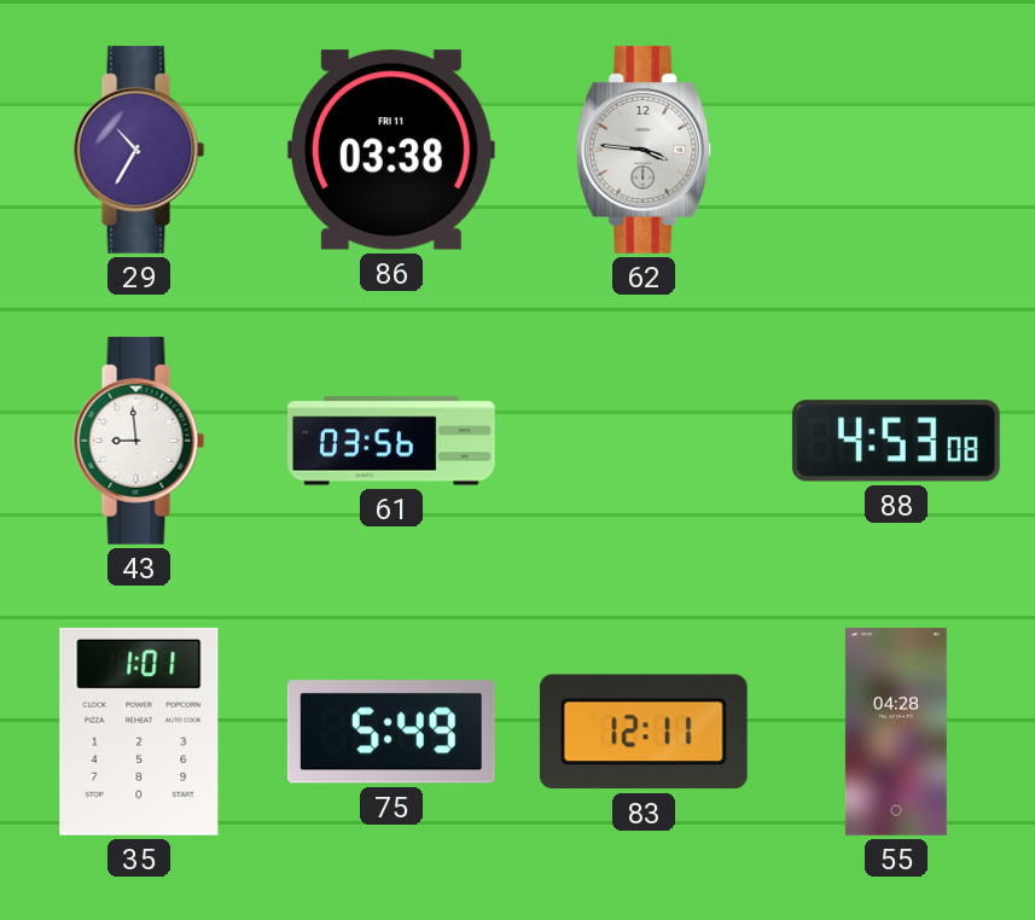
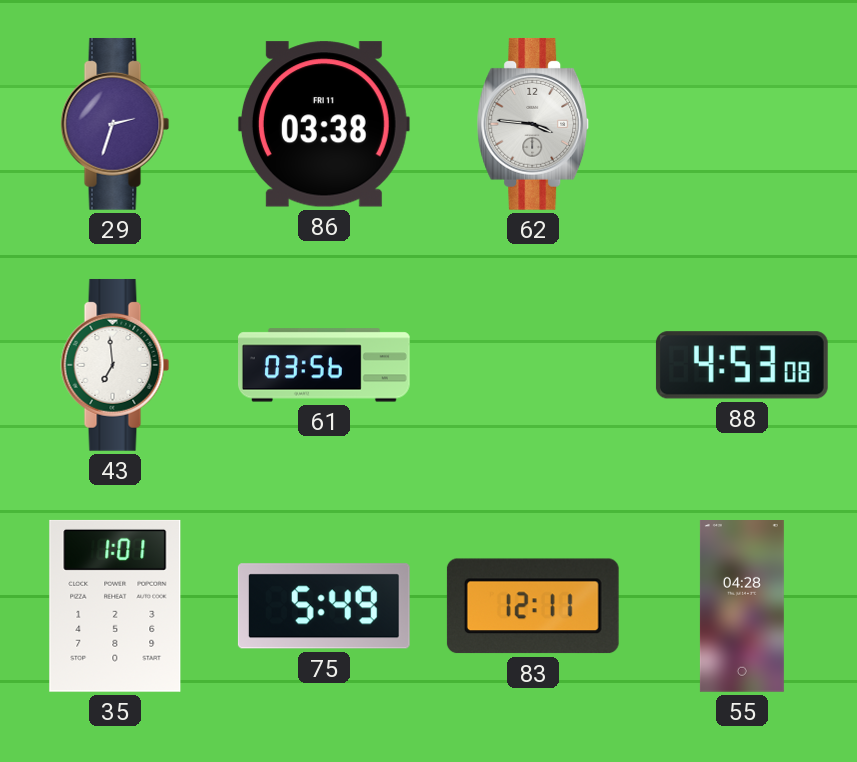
29: 10:35 -> 2:33 (115, 124)
43: 8:59 -> 6:59 (115, 365)
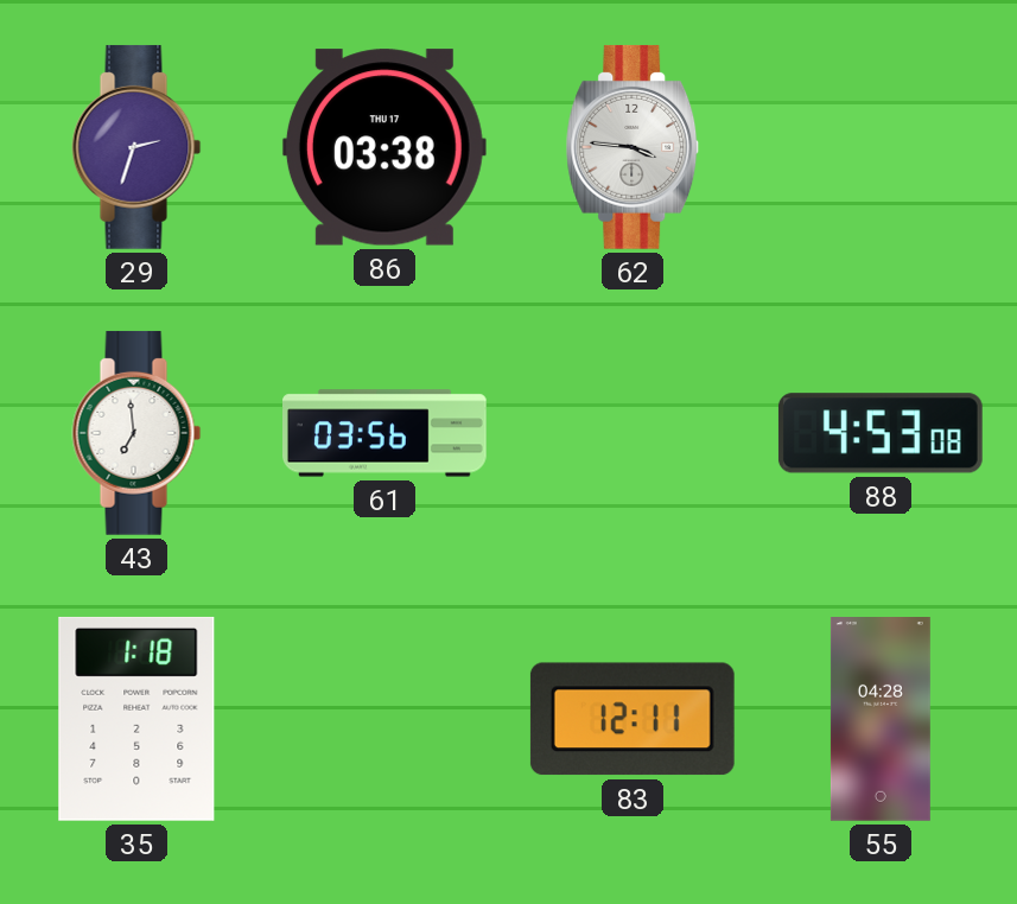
86 date: FRI 11 -> THU 17 (384, 147)
35: 1:01 -> 1:18 (136, 719)
75: 5:49 -> none (324, 606)
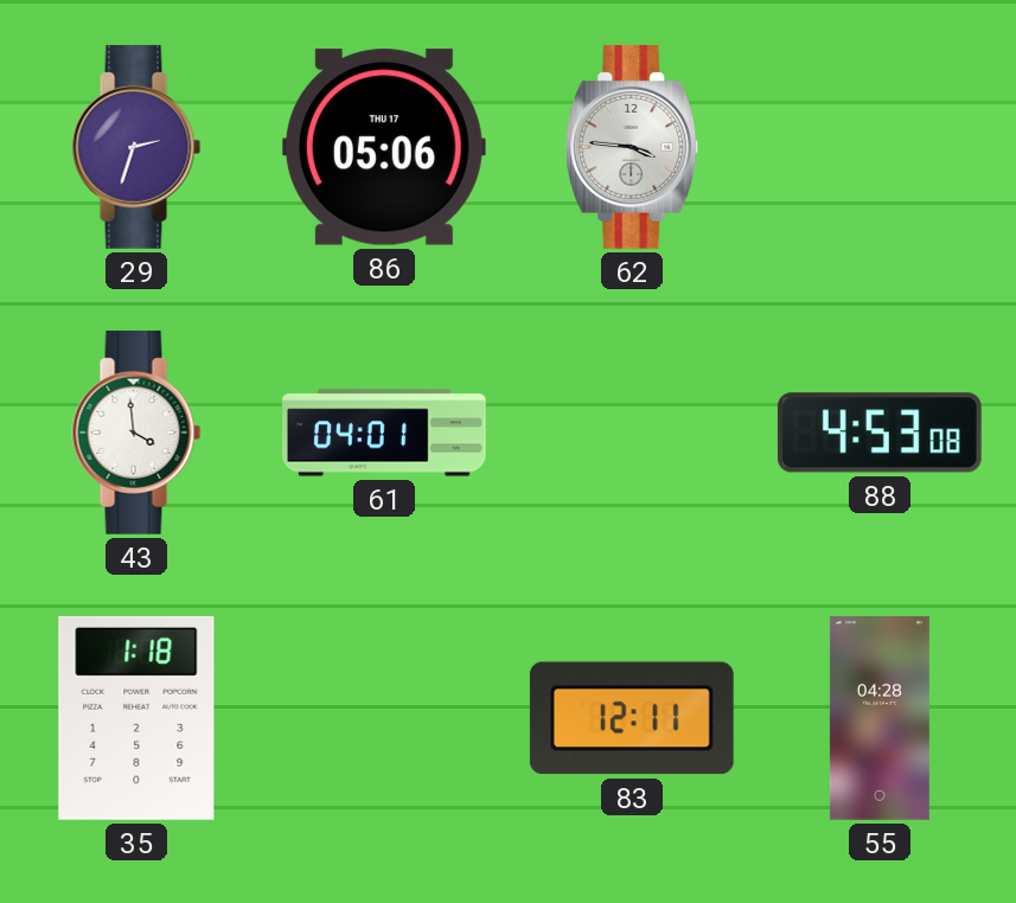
86: 03:38 -> 05:06 (384, 147)
43: 6:59 -> 3:59 (136, 433)
61: 03:56 -> 04:01 (385, 433)
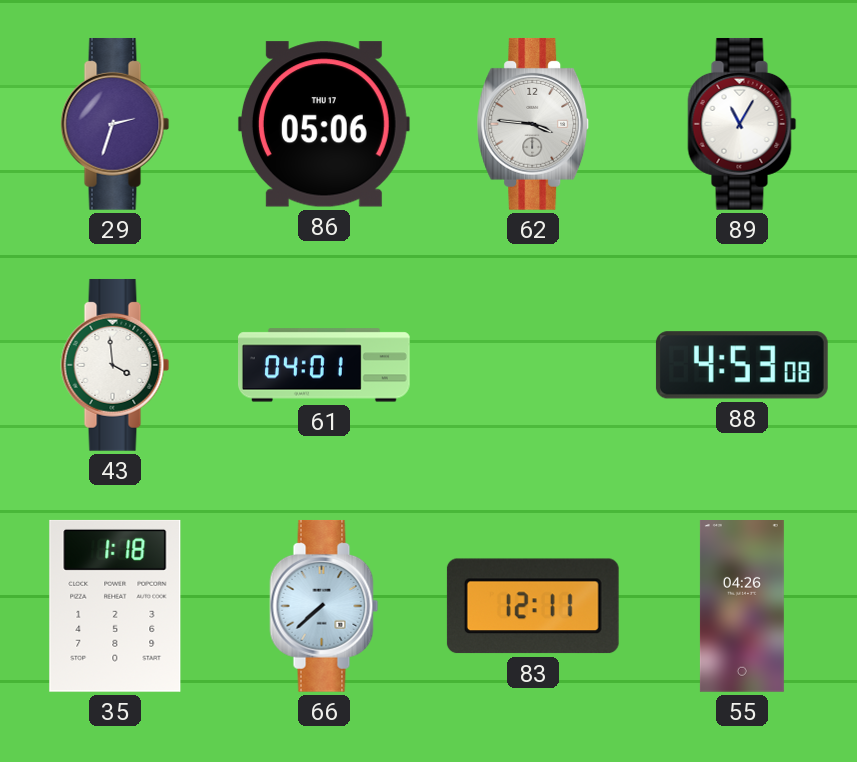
89: none -> 11:05 (742, 124)
66: none -> 7:38 (324, 606)
55: 04:28 -> 04:26 (742, 607)
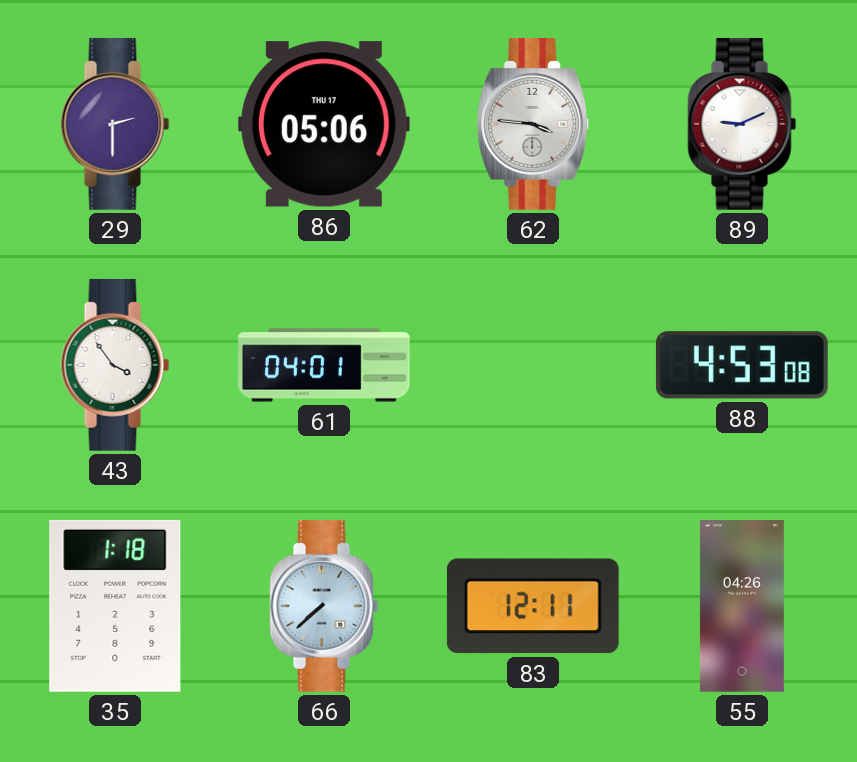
29: 2:33 -> 2:30 (115, 124)
89: 11:05 -> 9:11 (742, 124)
43: 3:59 -> 3:54 (115, 365)
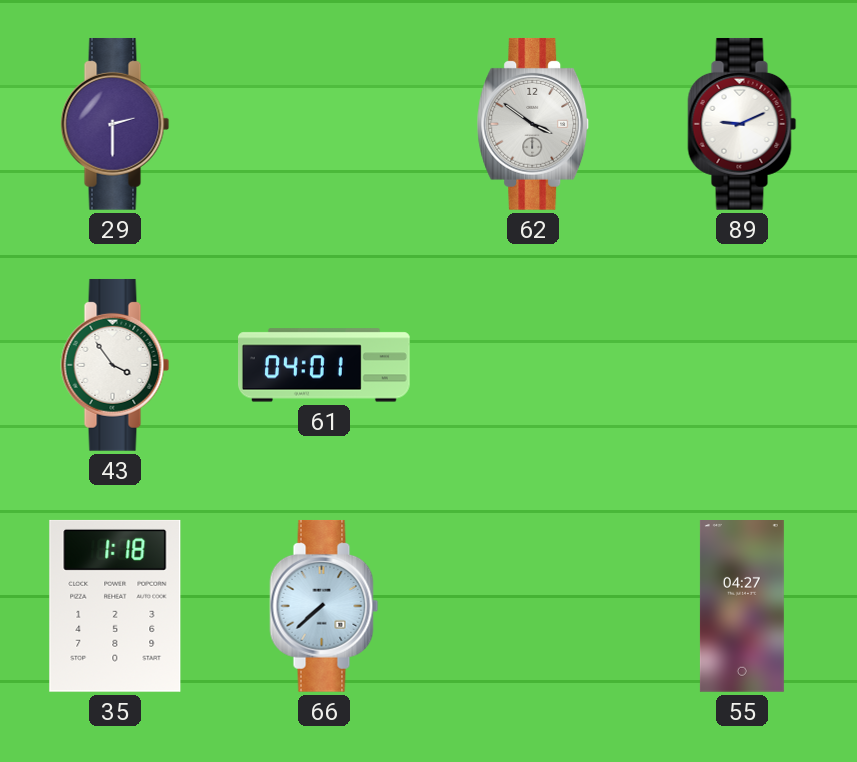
86: 05:06 -> none (324, 124)
62: 3:46 -> 3:51 (533, 124)
88: 4:53 -> none (742, 365)
83: 12:11 -> none (533, 606)
55: 04:26 -> 04:27 (742, 607)
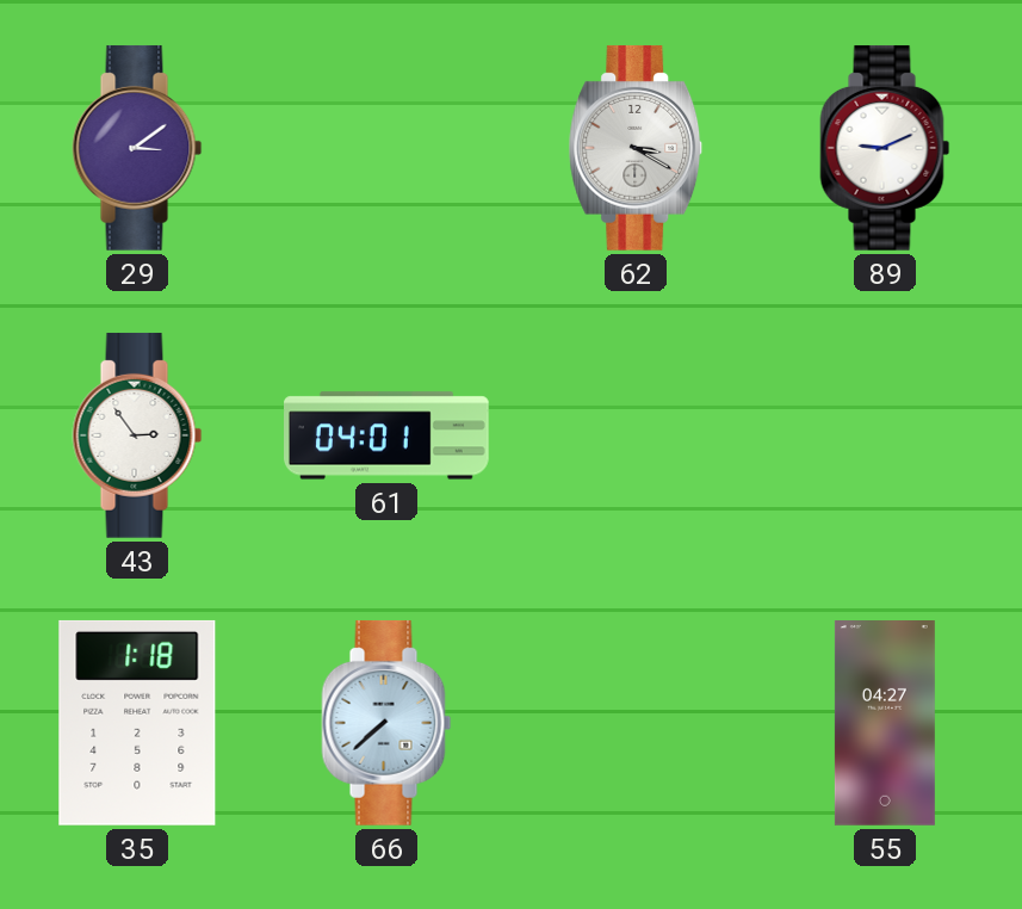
29: 2:30 -> 3:09 (137, 148)
62: 3:51 -> 3:20 (636, 148)
43: 3:54 -> 2:54 (137, 435)
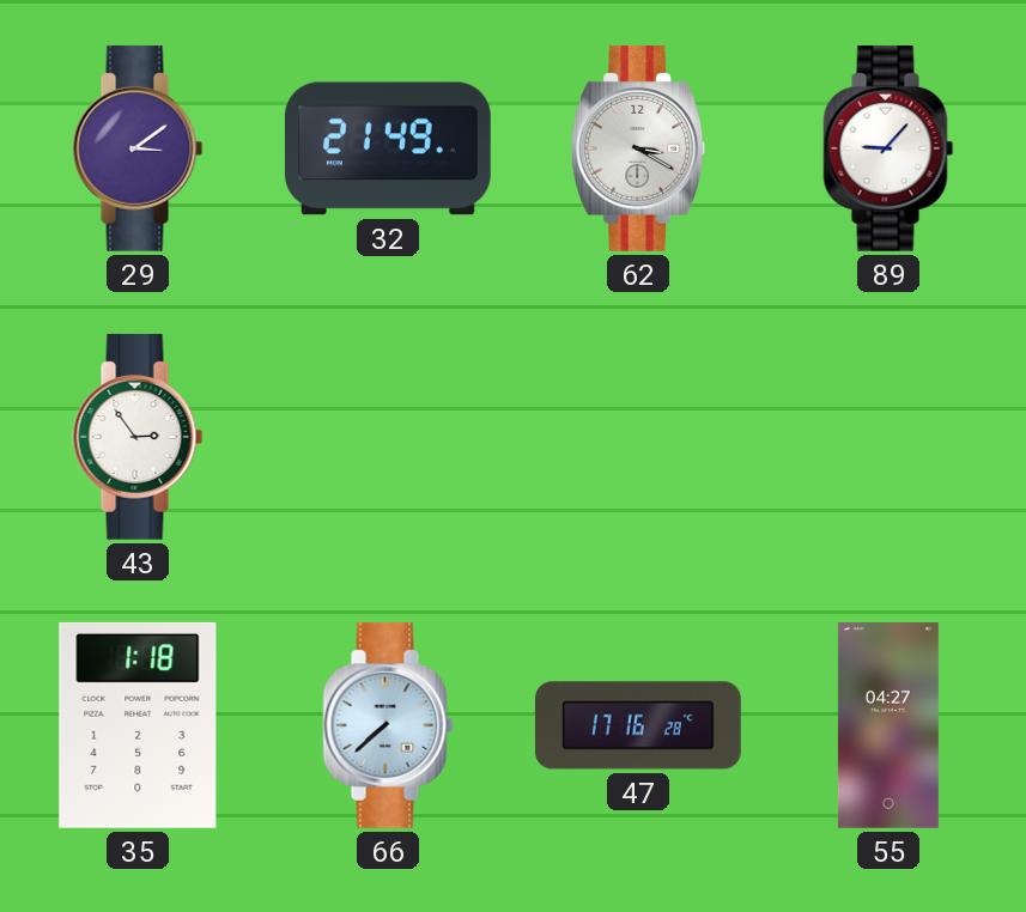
32: none -> 21:49 (388, 148)
89: 9:11 -> 9:07 (888, 148)
61: 04:01 -> none (388, 435)
47: none -> 17:16 (638, 725)
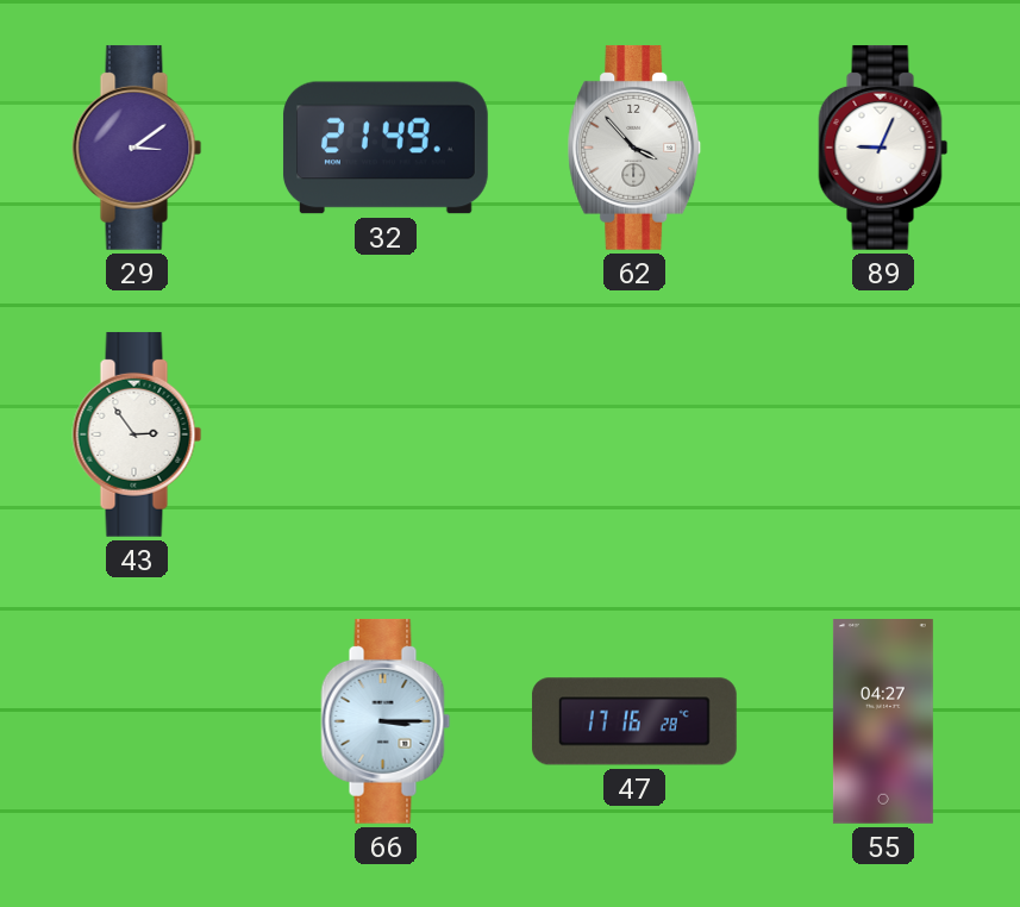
62: 3:20 -> 3:53 (634, 148)
89: 9:07 -> 9:04 (883, 148)
35: 1:18 -> none (138, 725)
66: 7:38 -> 3:15 (386, 721)
